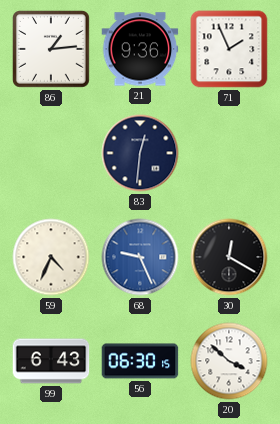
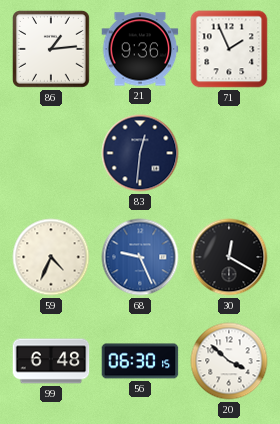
99: 6:43 -> 6:48 (51, 361)
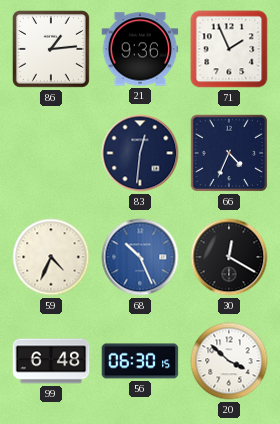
66: none -> 4:34 (229, 153)
68: 9:26 -> 10:26 (140, 257)
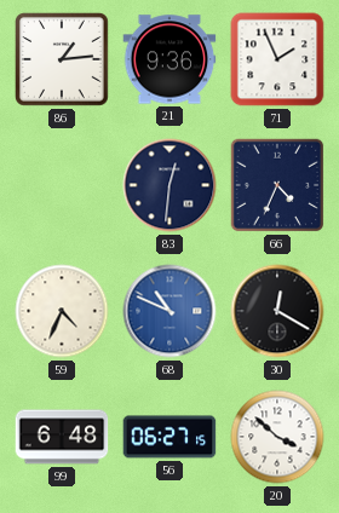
68: 10:26 -> 10:49 (169, 311)
56: 06:30 -> 06:27 (169, 437)
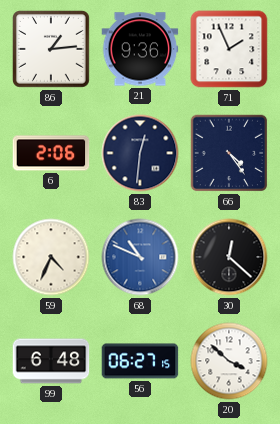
6: none -> 2:06 (51, 153)
66: 4:34 -> 4:24 (229, 153)
30: 12:20 -> 12:22 (229, 257)
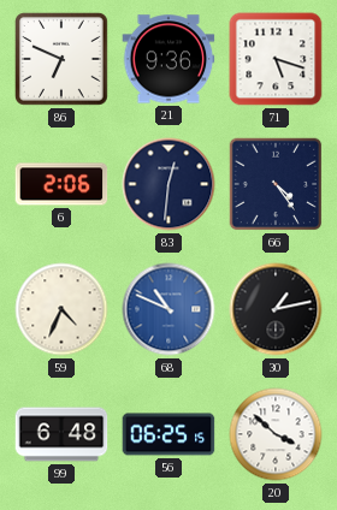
86: 1:14 -> 6:49 (61, 59)
71: 1:56 -> 5:18 (276, 59)
30: 12:22 -> 1:13 (276, 309)
56: 06:27 -> 06:25 (168, 434)
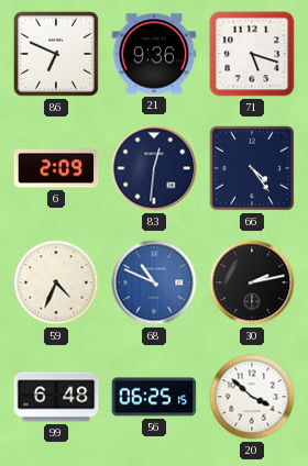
6: 2:06 -> 2:09 (56, 168)
30: 1:13 -> 2:13 (252, 282)
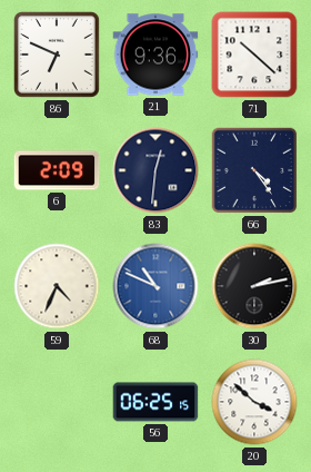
71: 5:18 -> 10:22 (254, 55)
99: 6:48 -> none (56, 397)
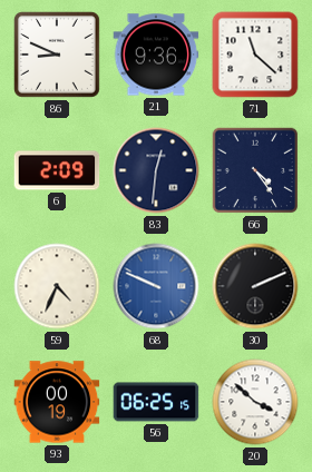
86: 6:49 -> 8:49 (57, 55)
71: 10:22 -> 11:22 (255, 55)
68: 10:49 -> 9:49 (156, 286)
30: 2:13 -> 2:11 (255, 286)
93: none -> 00:19 (57, 402)
